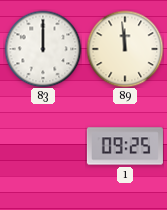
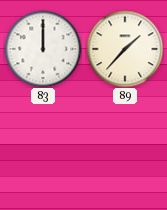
89: 11:59 -> 1:37 (125, 49)
1: 09:25 -> none (125, 146)
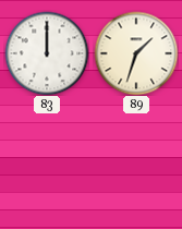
89: 1:37 -> 1:33 (136, 53)
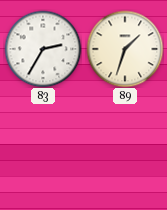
83: 12:00 -> 2:35 (43, 49)
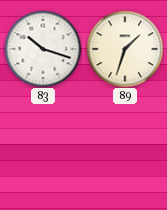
83: 2:35 -> 10:18 (43, 49)
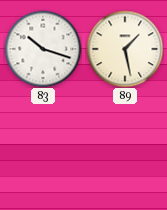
89: 1:33 -> 1:28 (125, 49)
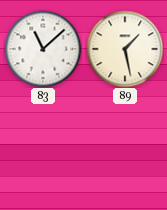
83: 10:18 -> 11:08 (43, 49)
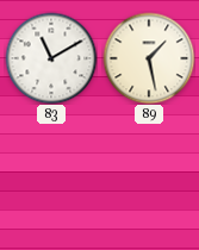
83: 11:08 -> 11:10 (51, 58)
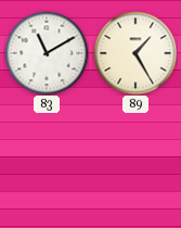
89: 1:28 -> 1:25 (135, 53)
